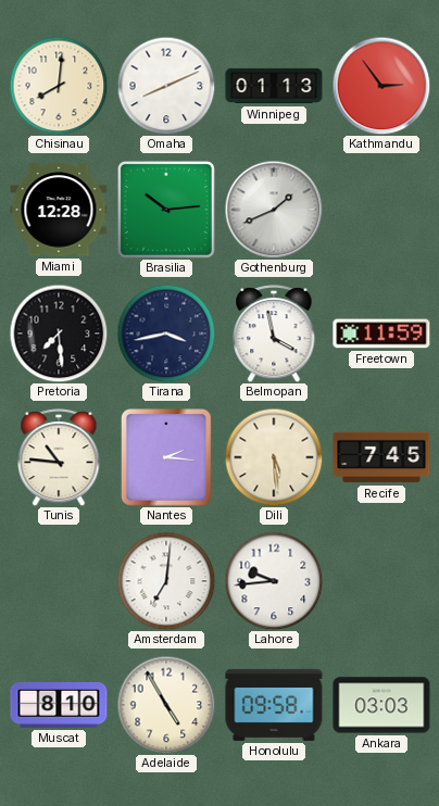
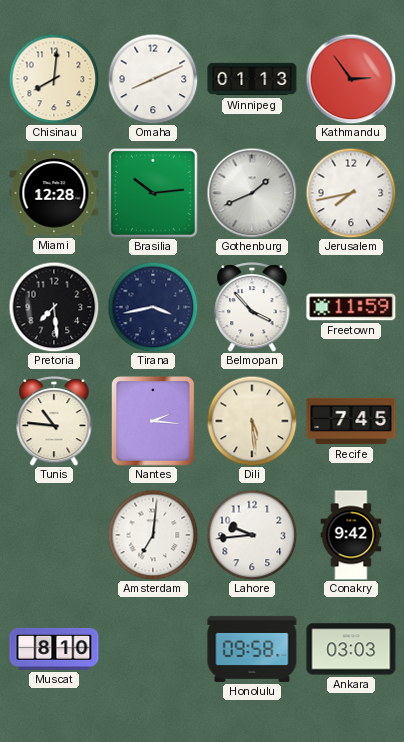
Jerusalem: none -> 7:43 (351, 193)
Belmopan: 3:58 -> 3:53 (252, 307)
Conakry: none -> 9:42 (351, 535)
Adelaide: 4:55 -> none (166, 705)
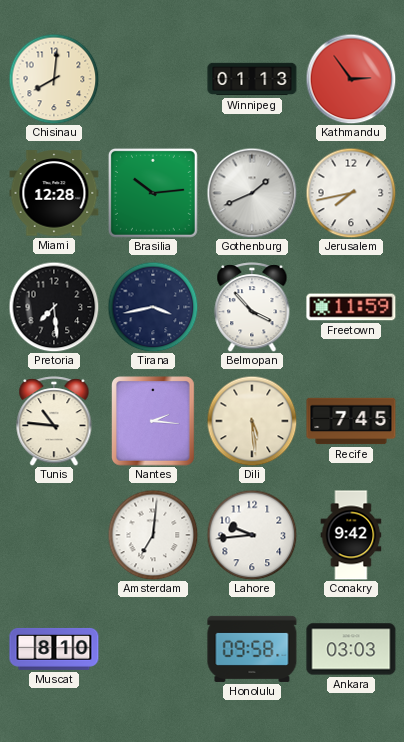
Omaha: 8:11 -> none (153, 79)
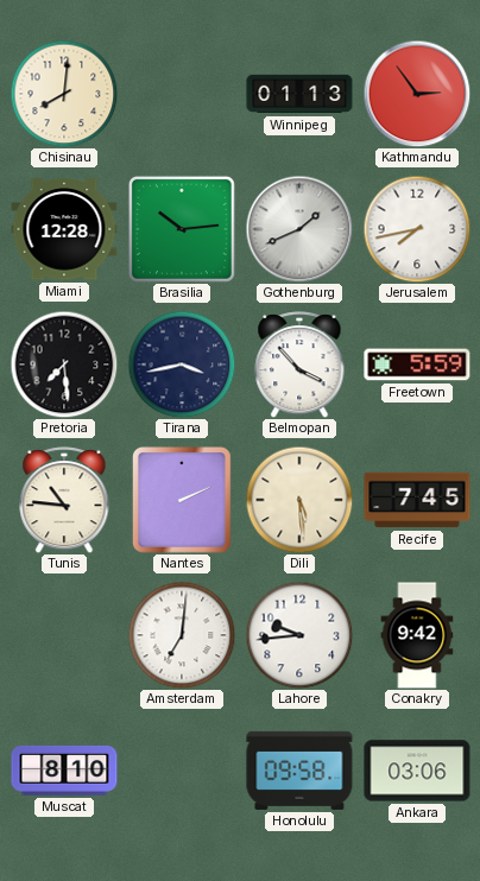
Freetown: 11:59 -> 5:59 (417, 365)
Nantes: 2:16 -> 2:11 (182, 500)
Ankara: 03:03 -> 03:06 (417, 771)
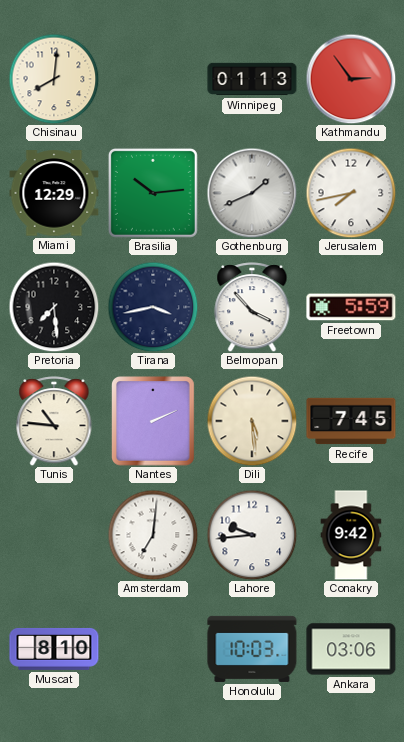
Miami: 12:28 -> 12:29 (54, 193)
Honolulu: 09:58 -> 10:03 (252, 649)
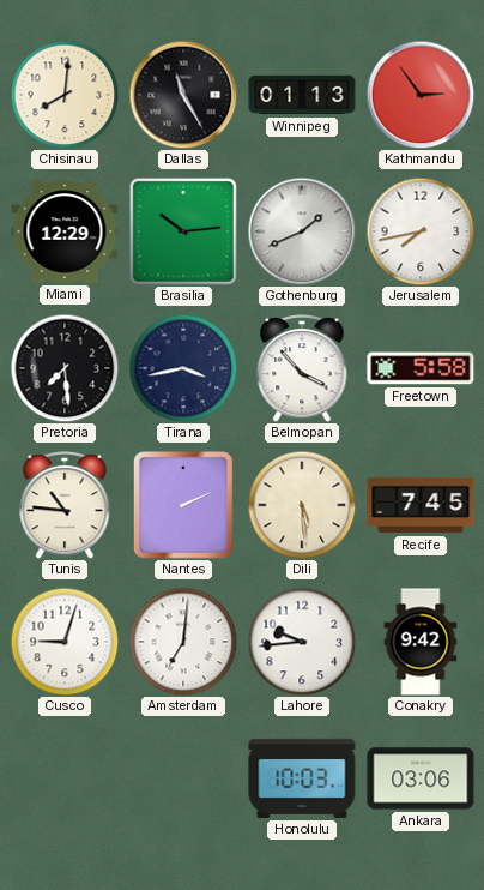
Dallas: none -> 11:25 (183, 95)
Freetown: 5:59 -> 5:58 (421, 368)
Cusco: none -> 9:03 (65, 642)
Muscat: 8:10 -> none (54, 649)
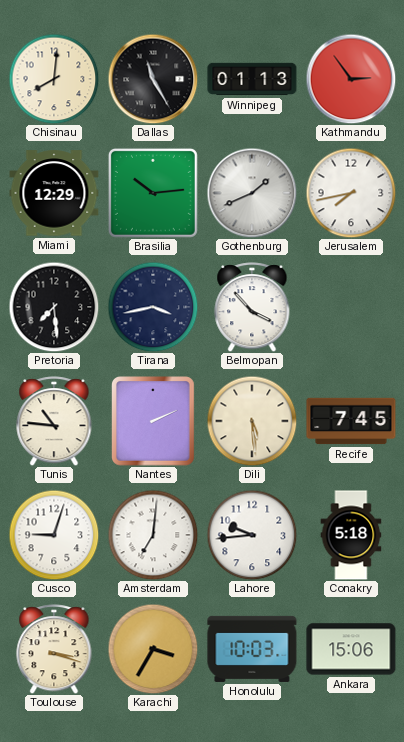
Freetown: 5:58 -> none (421, 368)
Conakry: 9:42 -> 5:18 (351, 535)
Toulouse: none -> 3:18 (54, 649)
Karachi: none -> 3:35 (153, 649)
Ankara: 03:06 -> 15:06 (351, 649)
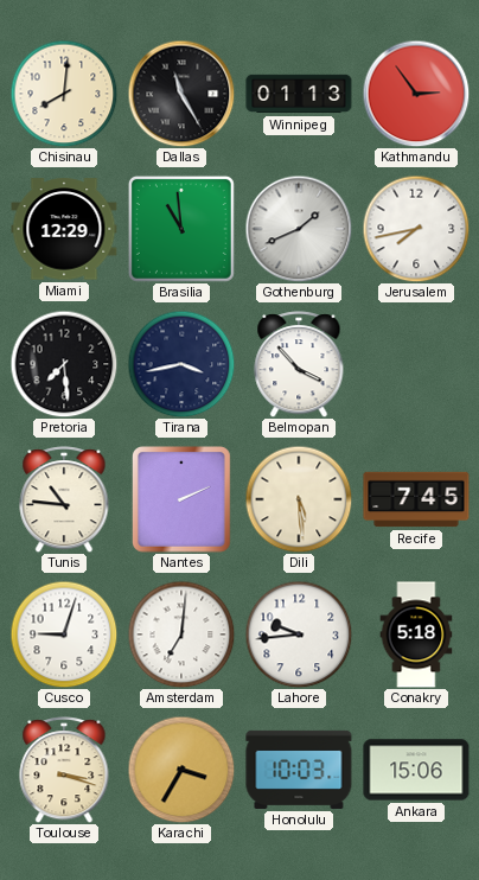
Brasilia: 10:14 -> 10:59 (181, 229)
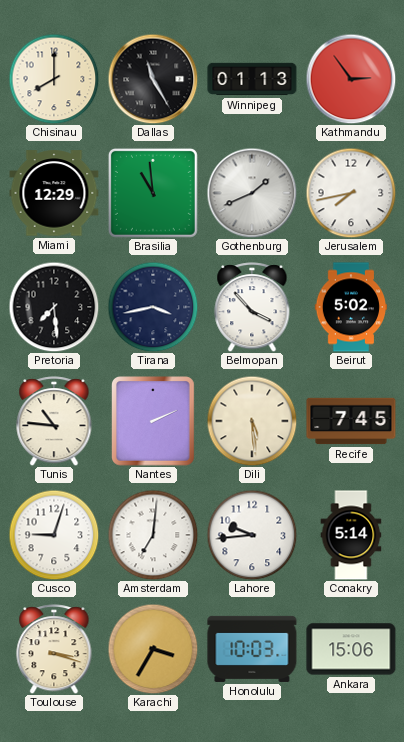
Chisinau: 8:01 -> 8:00 (54, 79)
Beirut: none -> 5:02 (350, 307)
Conakry: 5:18 -> 5:14 (351, 535)
